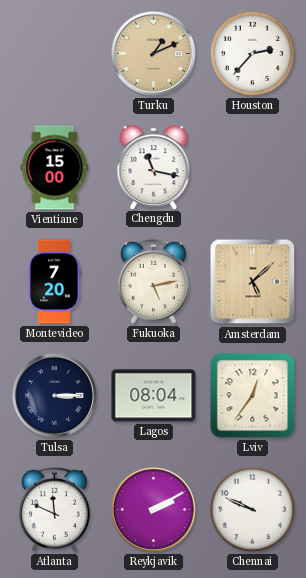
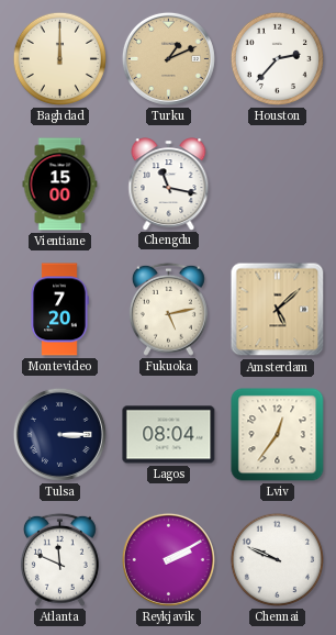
Baghdad: none -> 12:00 (59, 58)
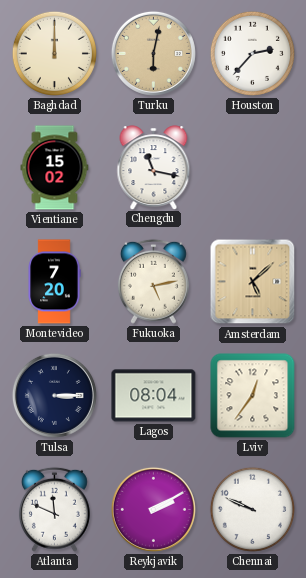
Turku: 1:11 -> 6:02 (153, 53)
Vientiane: 15:00 -> 15:02 (55, 168)
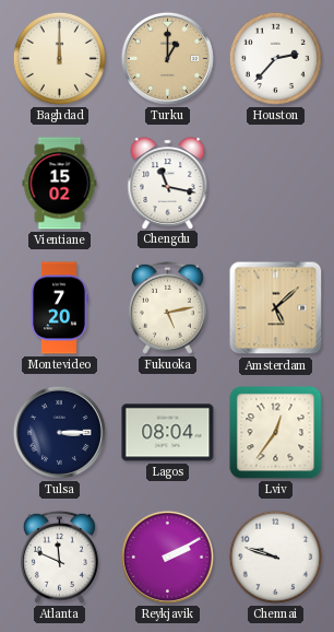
Turku: 6:02 -> 1:00 (167, 58)
Chennai: 9:49 -> 9:48 (275, 557)
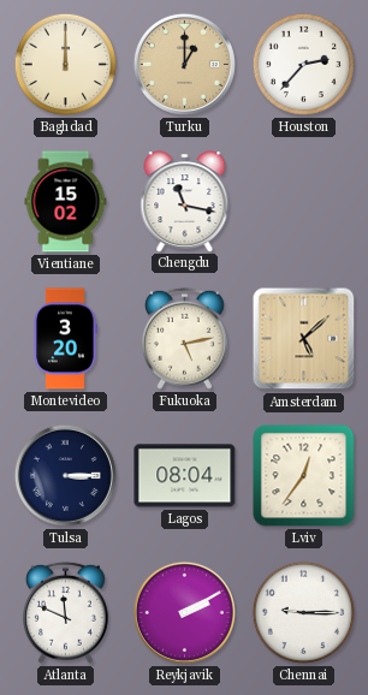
Montevideo: 7:20 -> 3:20 (65, 339)
Chennai: 9:48 -> 9:15 (303, 612)
